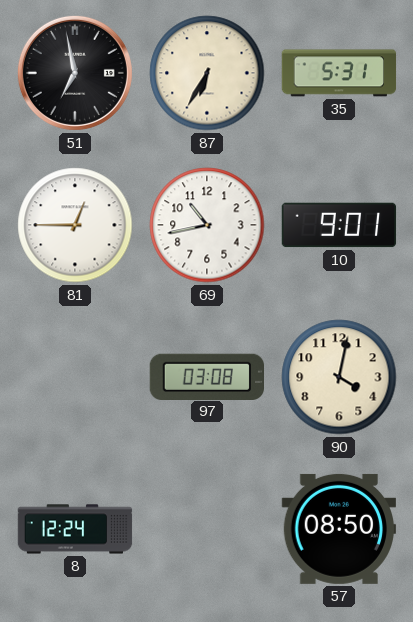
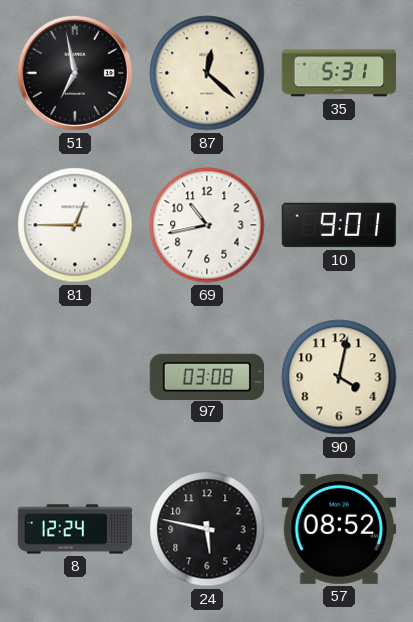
87: 6:35 -> 12:22 (207, 73)
24: none -> 5:47 (207, 529)
57: 08:50 -> 08:52 (338, 529)
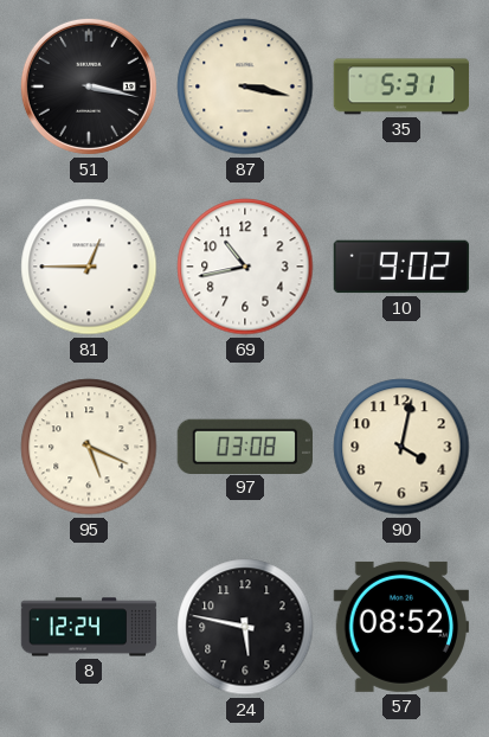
51: 6:58 -> 3:17 (89, 86)
87: 12:22 -> 3:17 (245, 86)
10: 9:01 -> 9:02 (401, 267)
95: none -> 5:19 (89, 447)
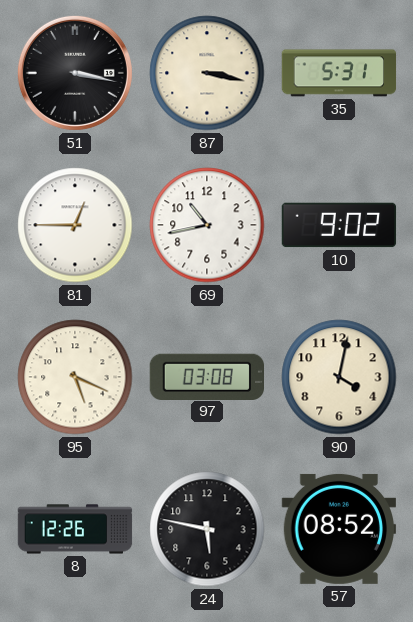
8: 12:24 -> 12:26 (75, 529)
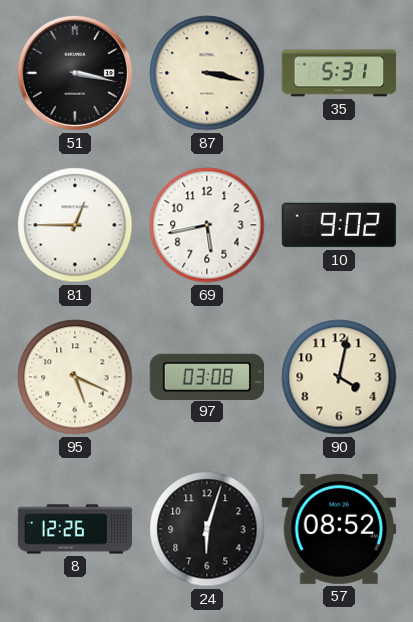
69: 10:43 -> 5:43 (207, 225)
24: 5:47 -> 6:03 (207, 529)
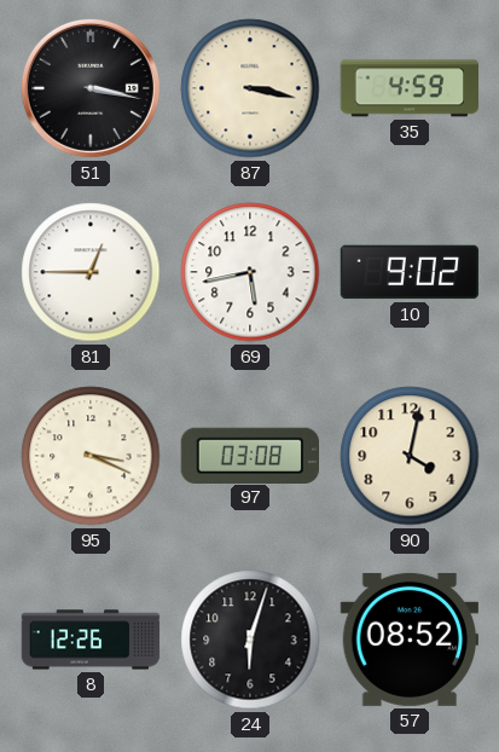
35: 5:31 -> 4:59 (410, 88)
95: 5:19 -> 3:19 (91, 456)
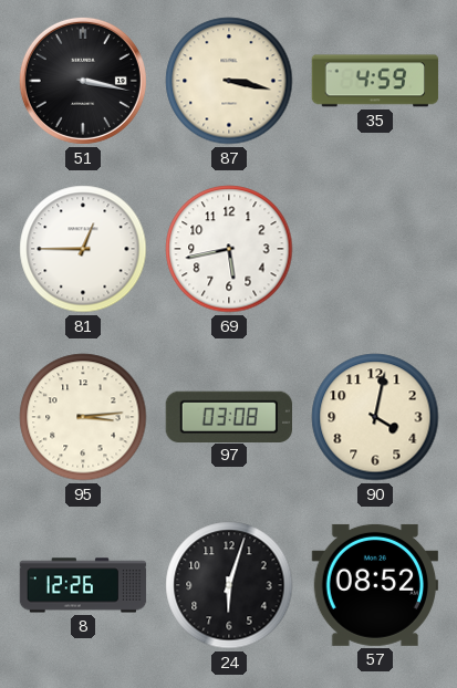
10: 9:02 -> none (410, 272)
95: 3:19 -> 3:14 (83, 417)
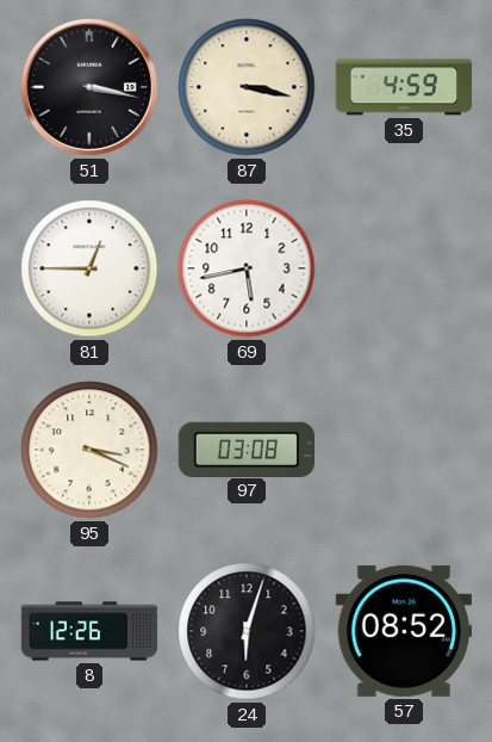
95: 3:14 -> 3:19 (89, 450)
90: 4:02 -> none (375, 417)
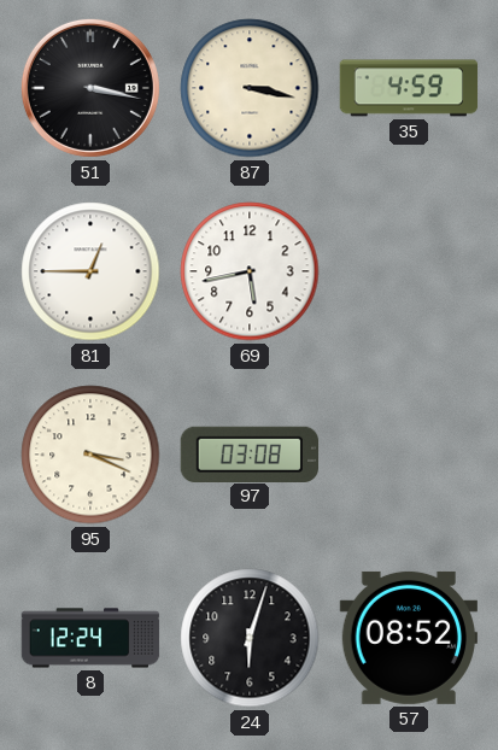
8: 12:26 -> 12:24 (90, 638)
